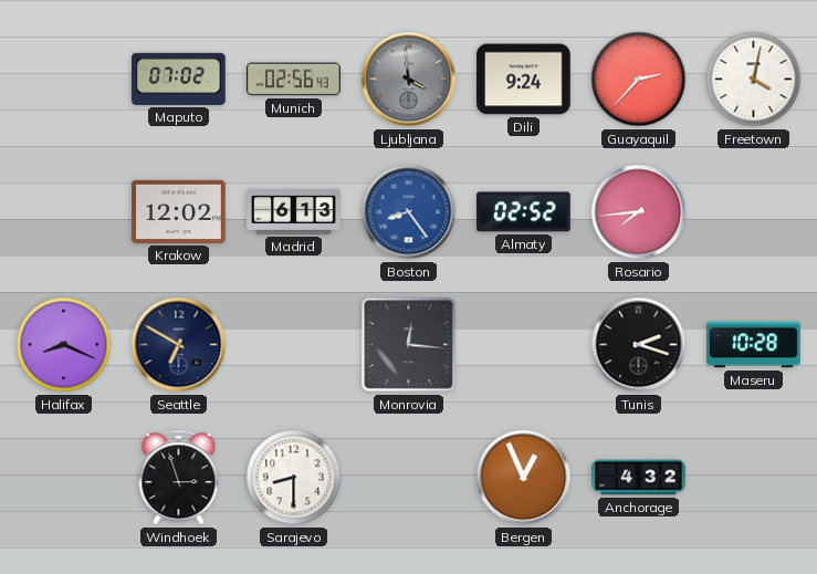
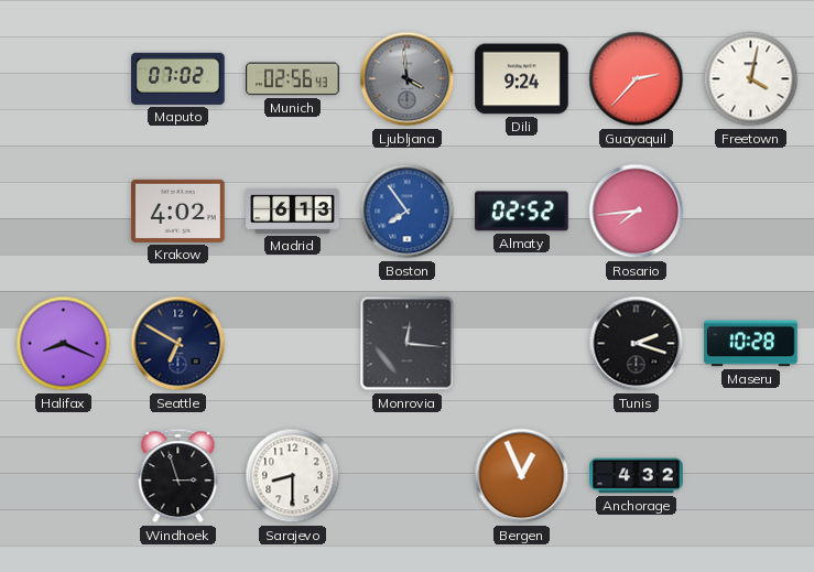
Krakow: 12:02 -> 4:02 (178, 211)
Boston: 8:24 -> 7:54 (408, 212)
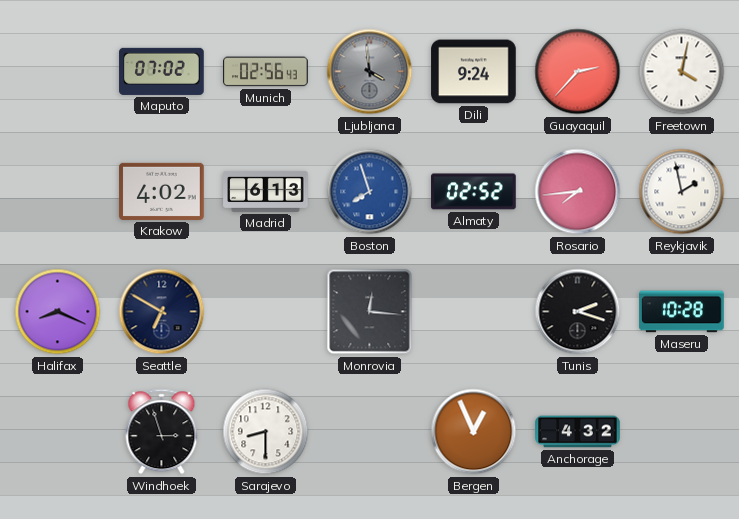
Boston: 7:54 -> 7:57 (370, 192)
Reykjavik: none -> 1:58 (682, 192)
